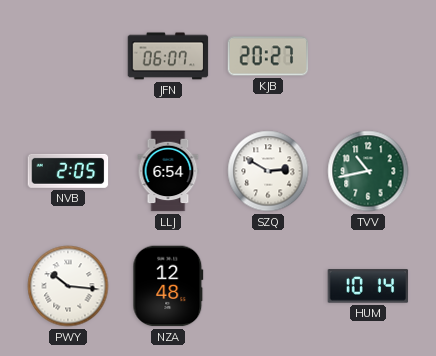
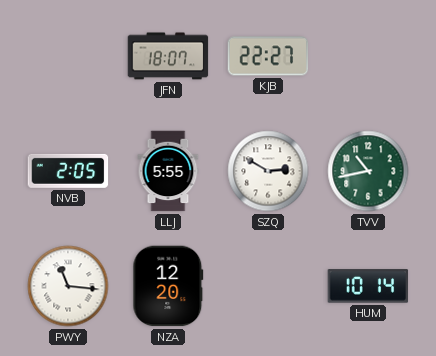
JFN: 06:07 -> 18:07 (168, 56)
KJB: 20:27 -> 22:27 (268, 56)
LLJ: 6:54 -> 5:55 (168, 171)
PWY: 10:16 -> 11:16 (68, 286)
NZA: 12:48 -> 12:20 (168, 286)
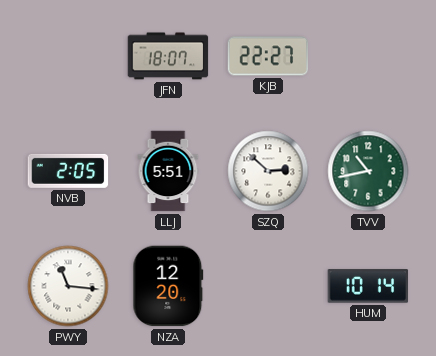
LLJ: 5:55 -> 5:51 (168, 171)
SZQ: 2:50 -> 2:52 (268, 171)
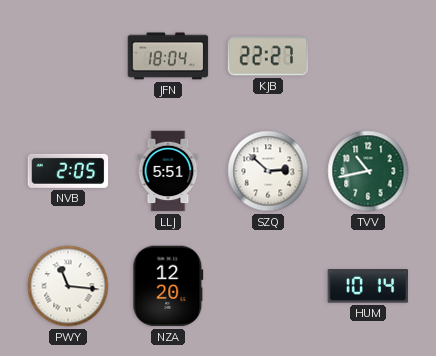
JFN: 18:07 -> 18:04 (168, 56)
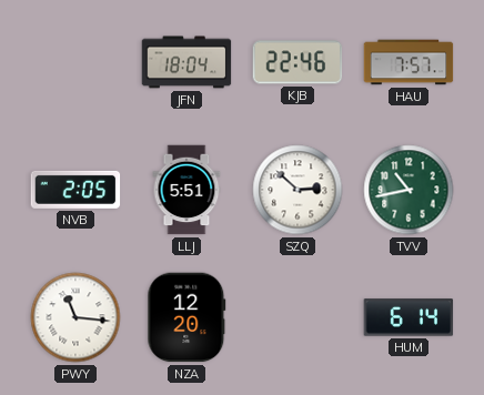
KJB: 22:27 -> 22:46 (298, 62)
HAU: none -> 7:57 (409, 62)
HUM: 10:14 -> 6:14 (409, 317)
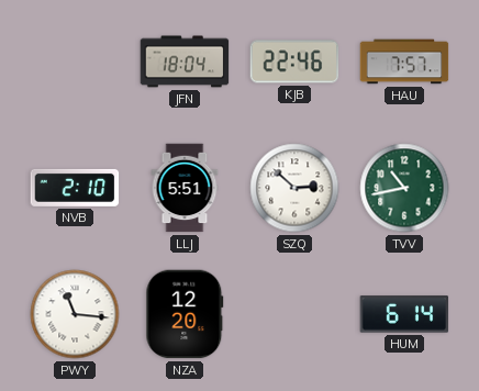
NVB: 2:05 -> 2:10 (75, 188)
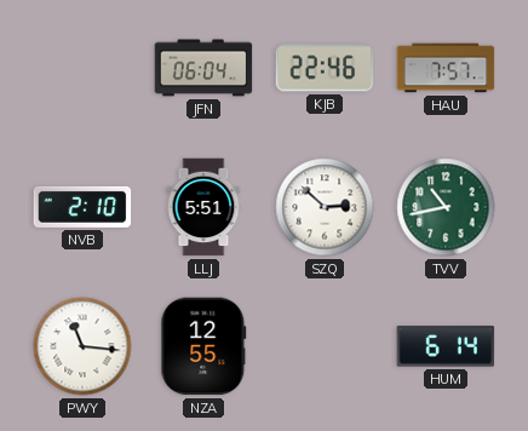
JFN: 18:04 -> 06:04 (203, 68)
NZA: 12:20 -> 12:55 (203, 346)
